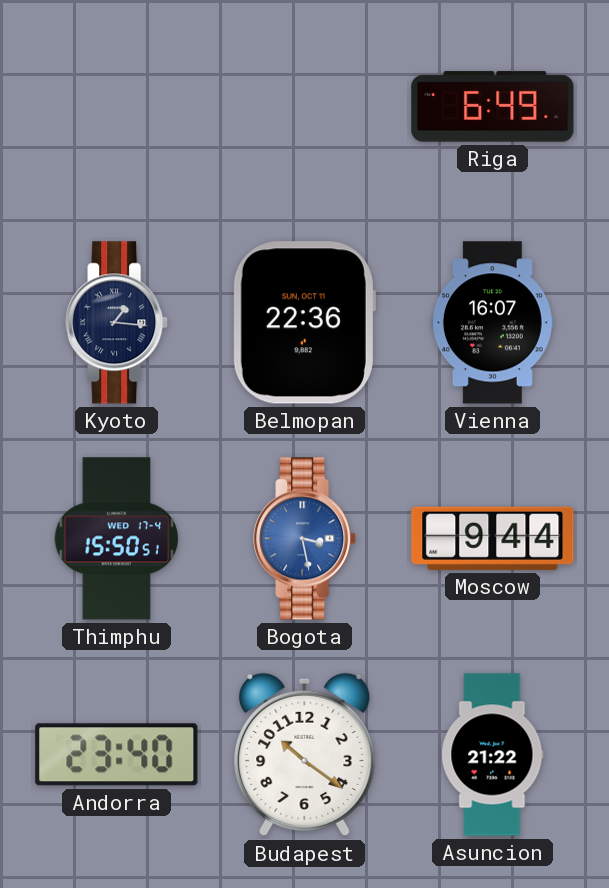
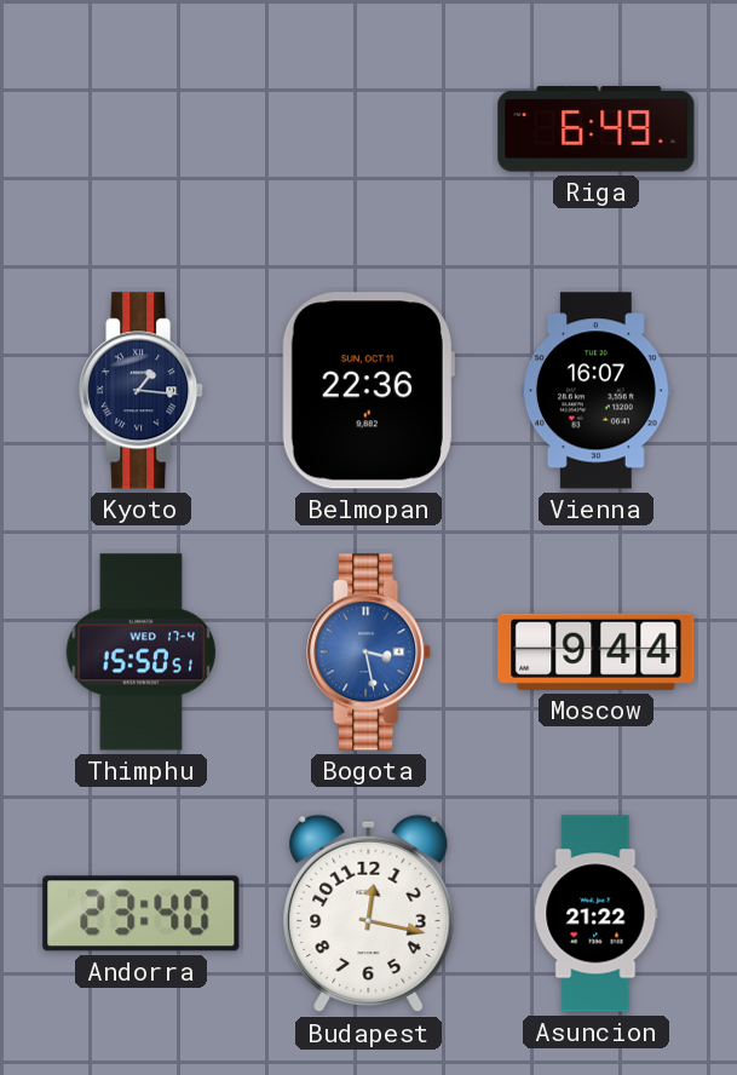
Budapest: 10:21 -> 12:17 (369, 914)
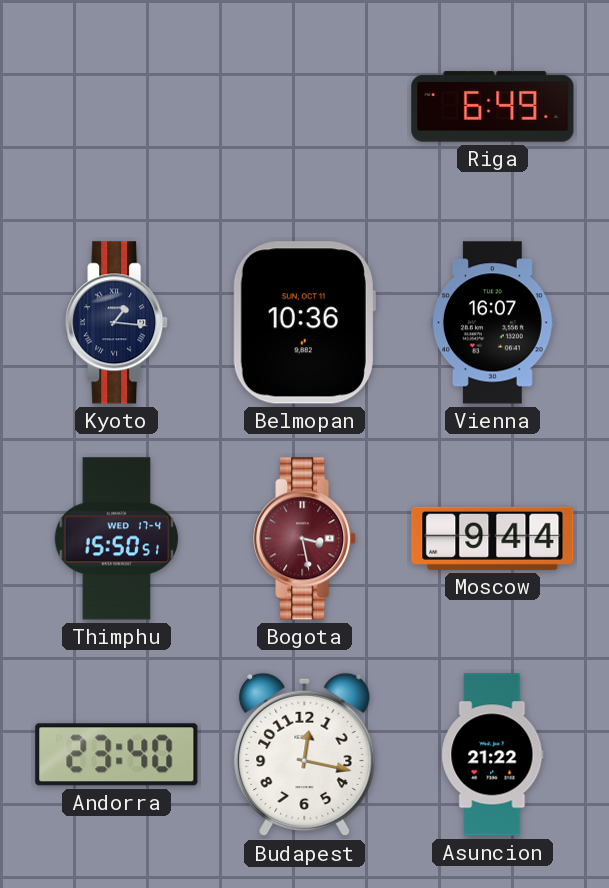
Belmopan: 22:36 -> 10:36 (304, 323)
Bogota dial: blue -> burgundy (305, 539)
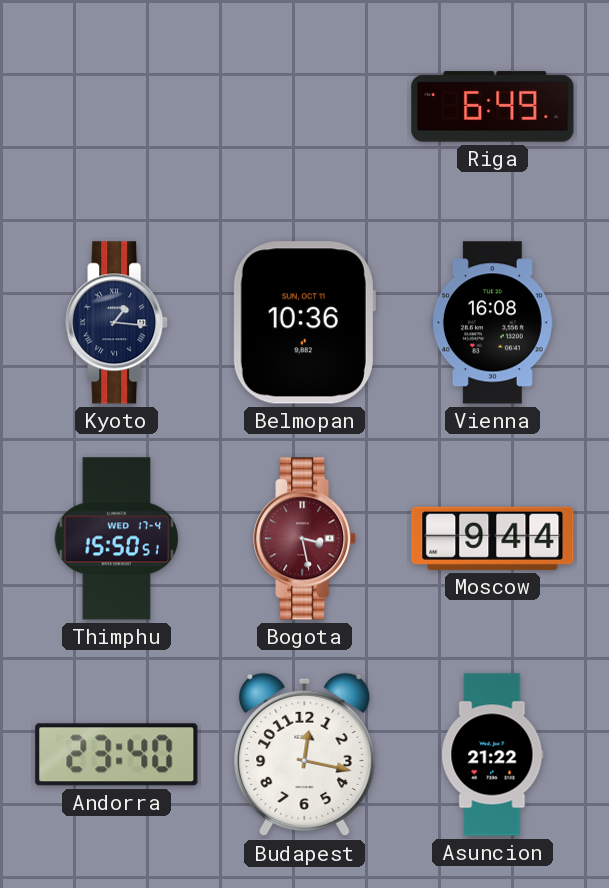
Vienna: 16:07 -> 16:08 (492, 323)
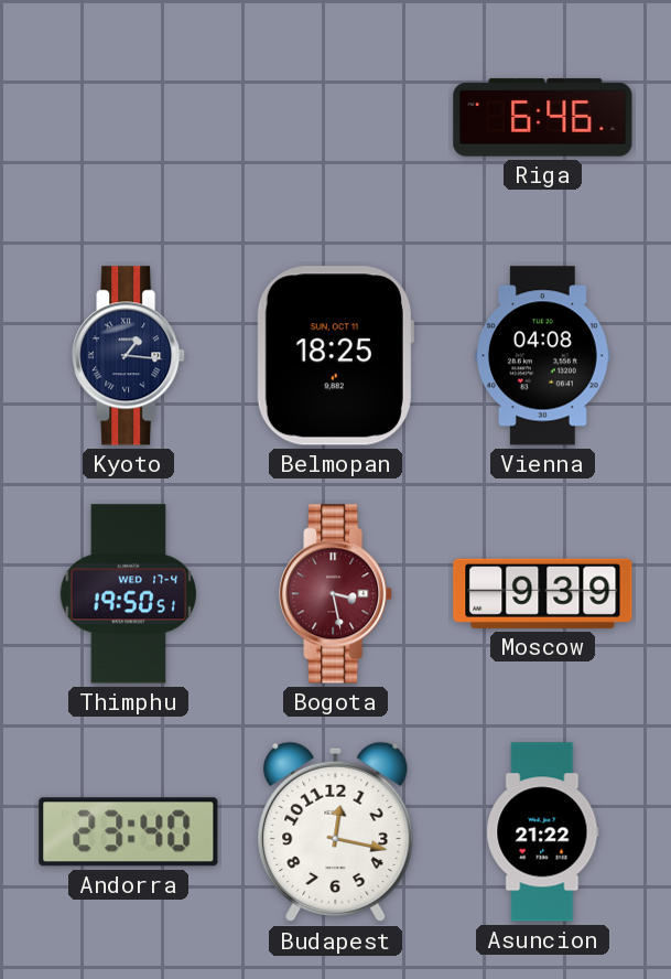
Riga: 6:49 -> 6:46 (543, 118)
Belmopan: 10:36 -> 18:25 (335, 356)
Vienna: 16:08 -> 04:08 (542, 356)
Thimphu: 15:50 -> 19:50 (129, 594)
Moscow: 9:44 -> 9:39 (543, 593)
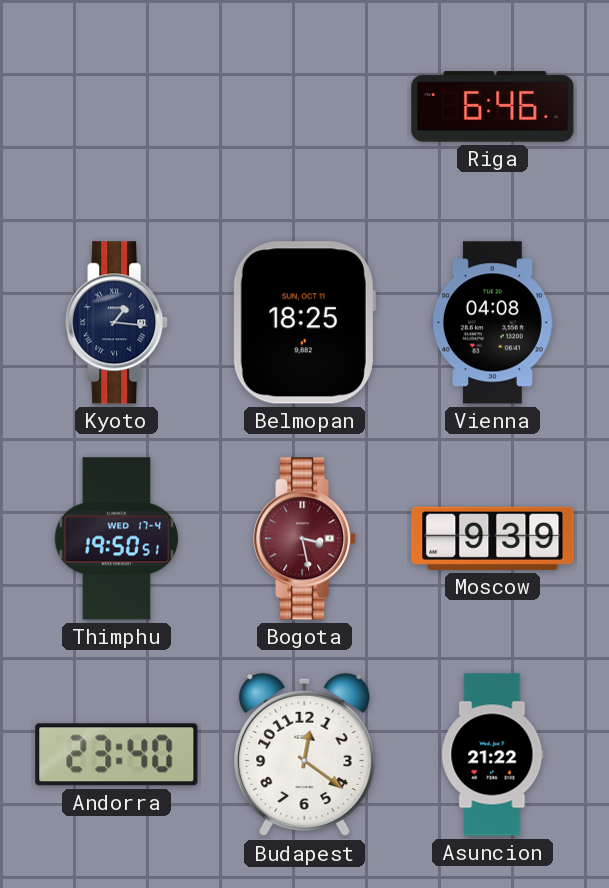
Budapest: 12:17 -> 12:21 (305, 755)
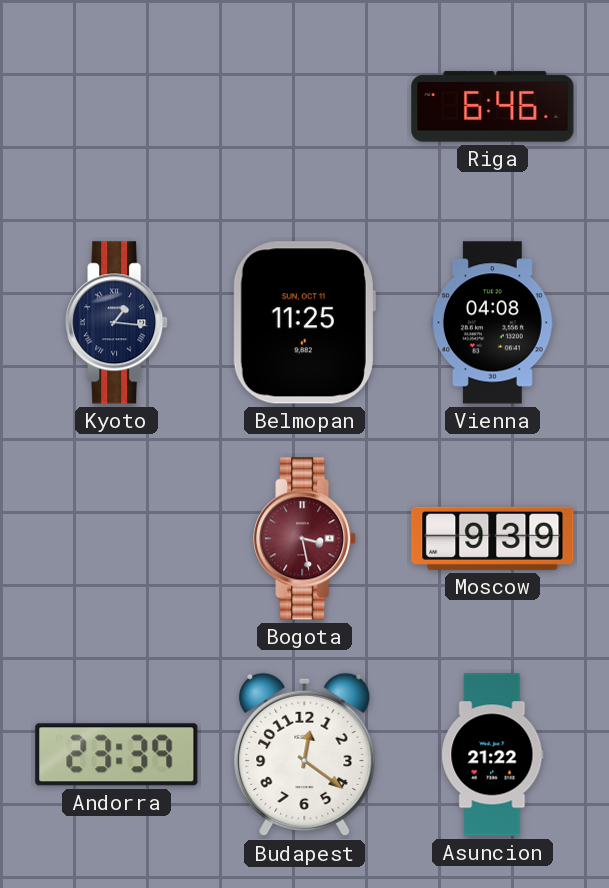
Belmopan: 18:25 -> 11:25 (304, 323)
Thimphu: 19:50 -> none (117, 539)
Andorra: 23:40 -> 23:39 (117, 755)
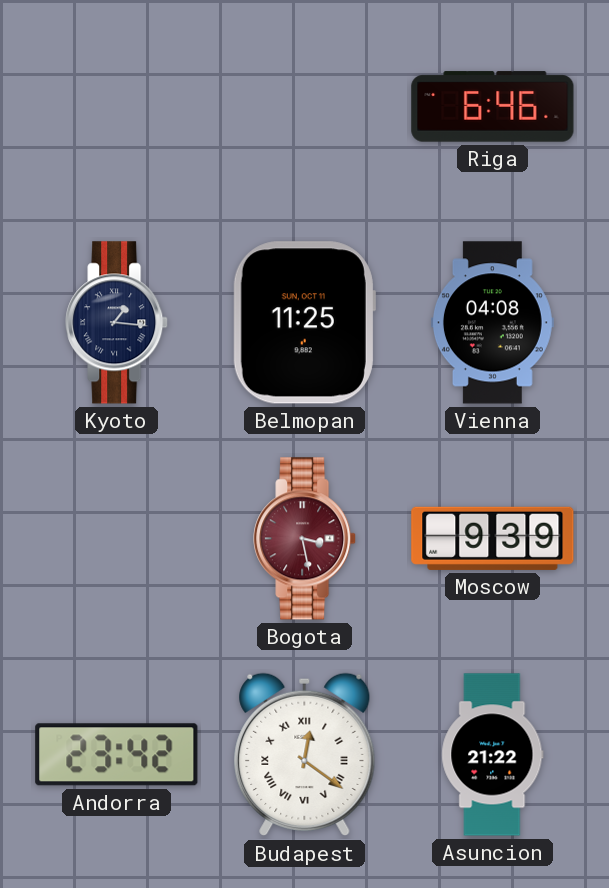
Andorra: 23:39 -> 23:42 (117, 755)
Budapest numerals: Arabic -> Roman (305, 755)
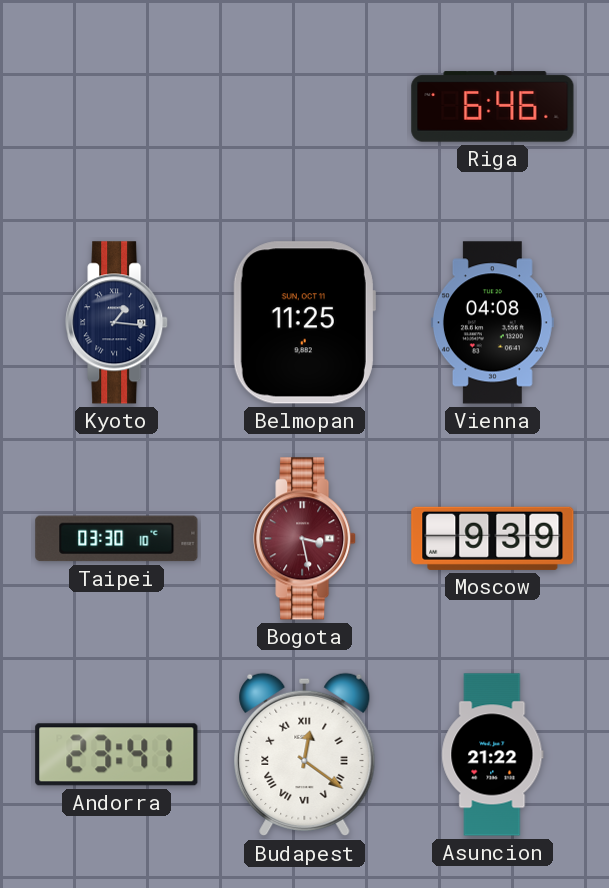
Taipei: none -> 03:30 (117, 539)
Andorra: 23:42 -> 23:41 (117, 755)
